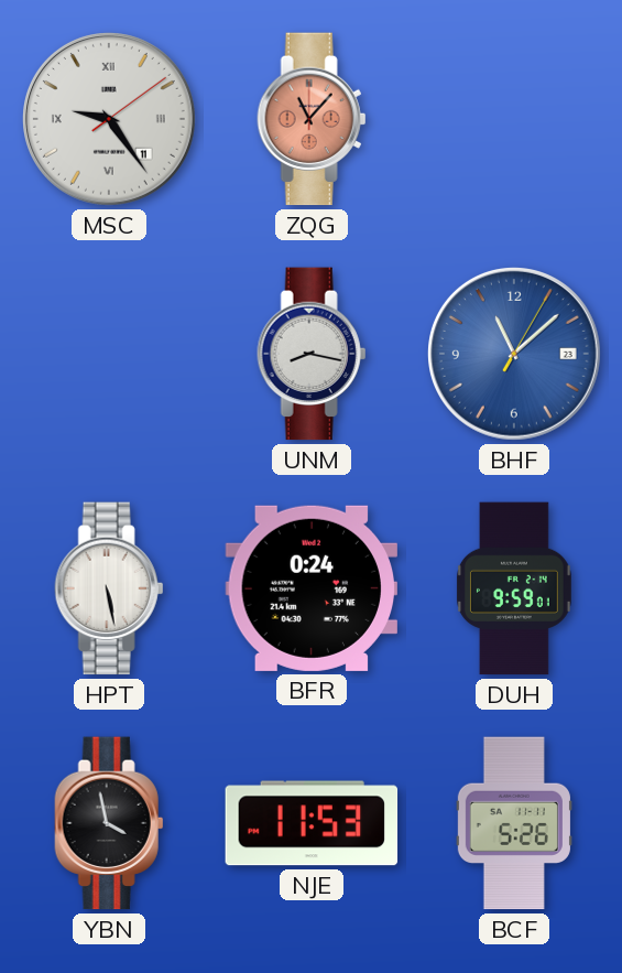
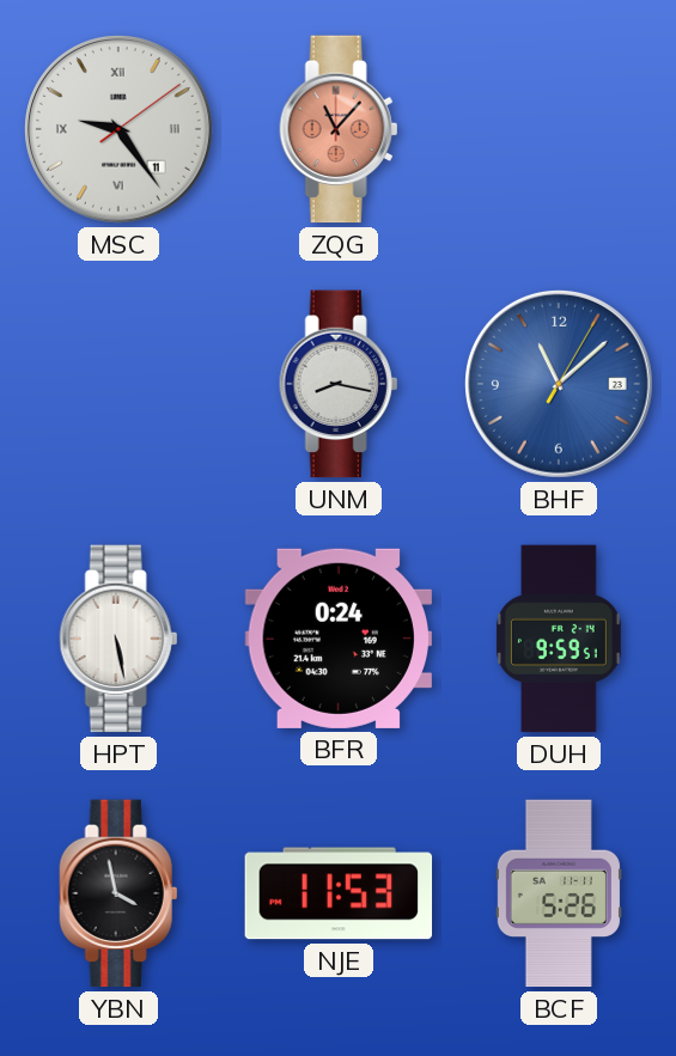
DUH: 9:59:01 -> 9:59:51 (559, 639)
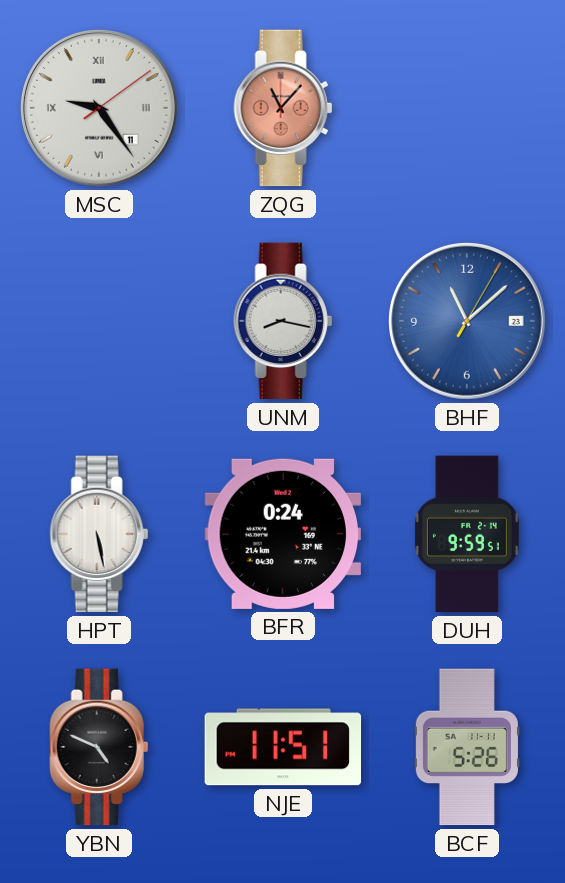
YBN: 3:58 -> 4:49 (99, 747)
NJE: 11:53 -> 11:51 (283, 747)
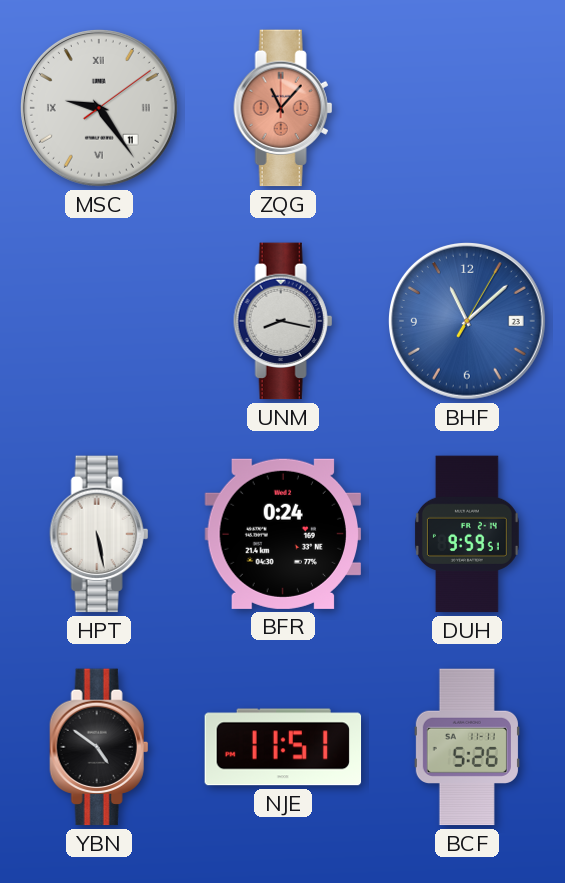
YBN: 4:49 -> 4:51 (99, 747)
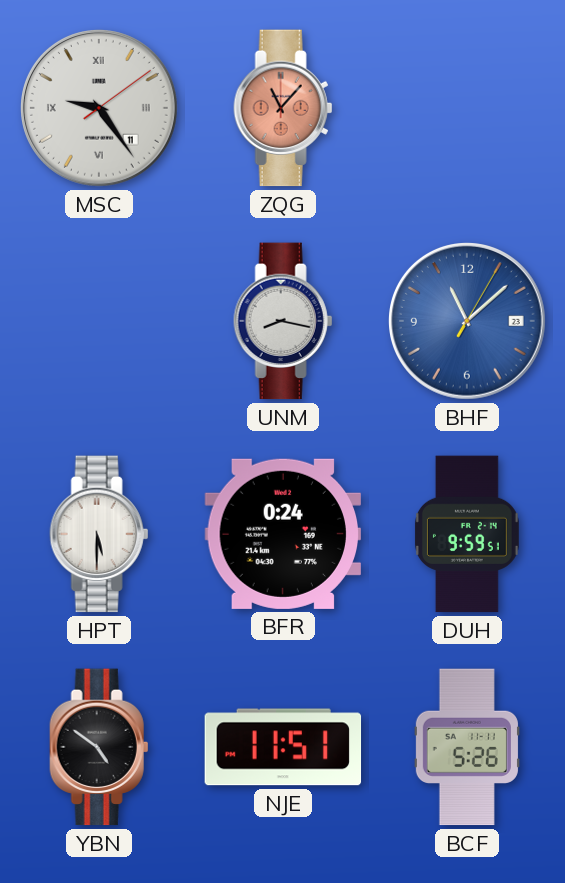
HPT: 5:28 -> 5:30 (99, 534)
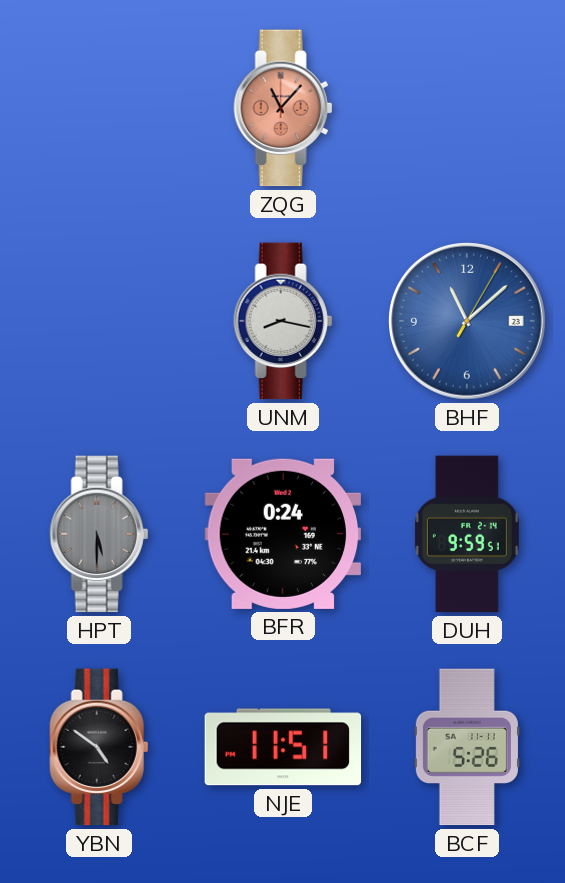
MSC: 9:24 -> none (100, 109)
HPT dial: white -> grey (99, 534)
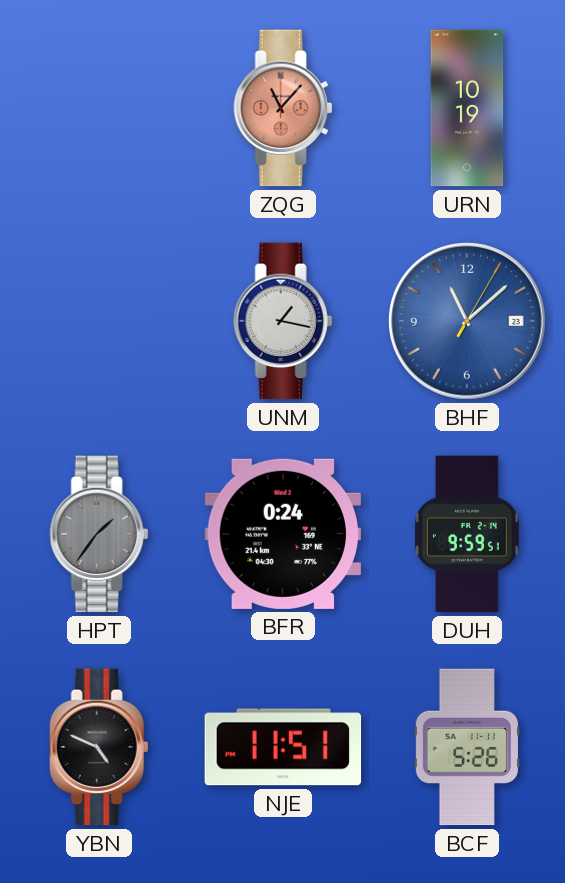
URN: none -> 10:19 (467, 108)
UNM: 8:17 -> 1:17 (283, 321)
HPT: 5:30 -> 1:36 (99, 534)
YBN: 4:51 -> 4:49 (99, 747)
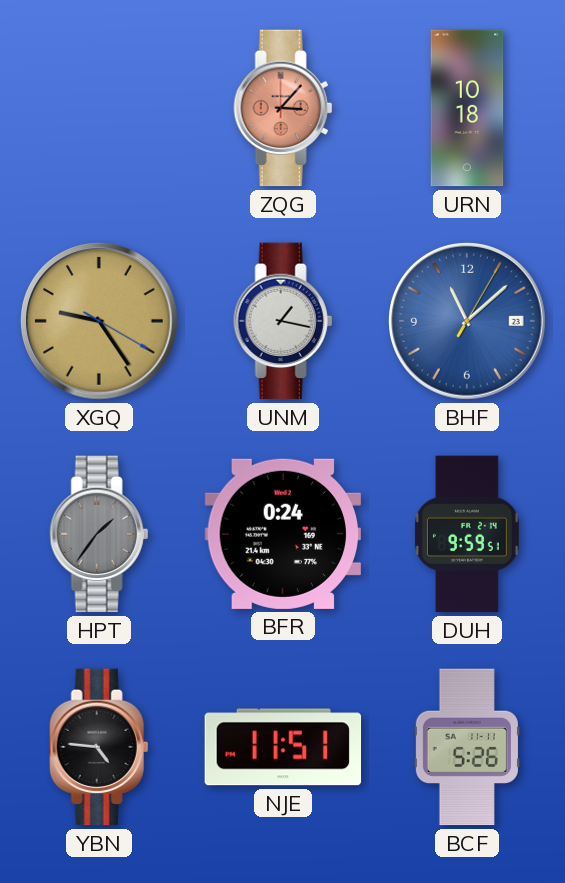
ZQG: 11:07 -> 3:07 (283, 108)
URN: 10:19 -> 10:18 (467, 108)
XGQ: none -> 9:24 (100, 322)
YBN: 4:49 -> 4:46 (99, 747)
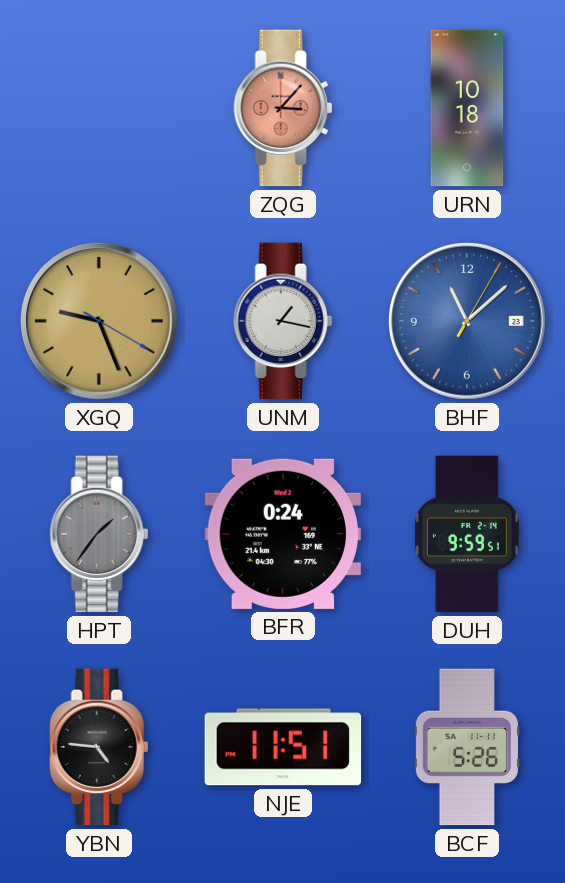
XGQ: 9:24 -> 9:26 (100, 322)
